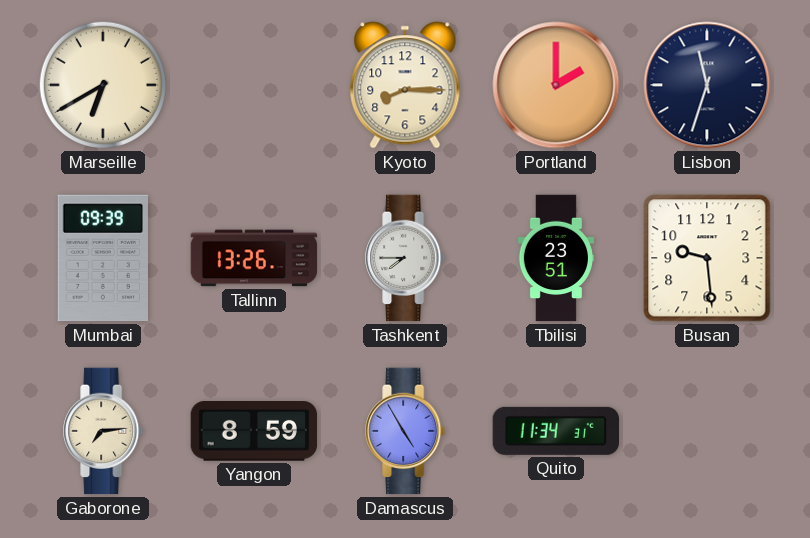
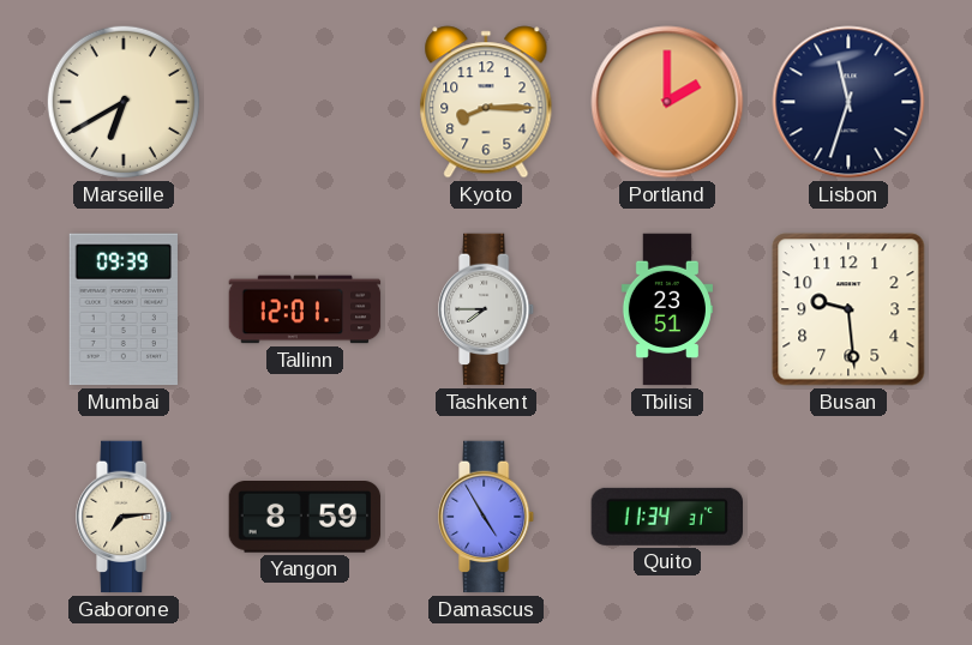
Tallinn: 13:26 -> 12:01 (305, 309)
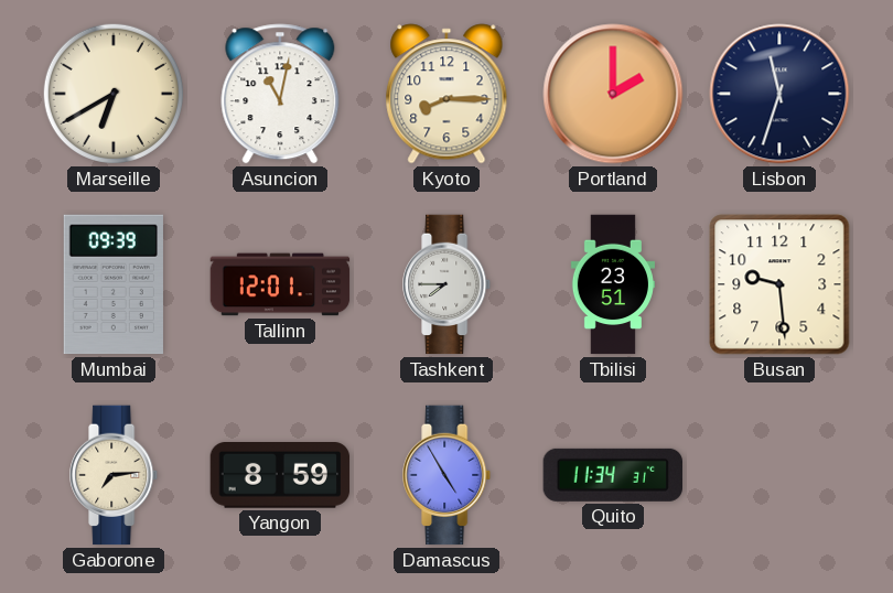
Asuncion: none -> 11:02 (280, 94)
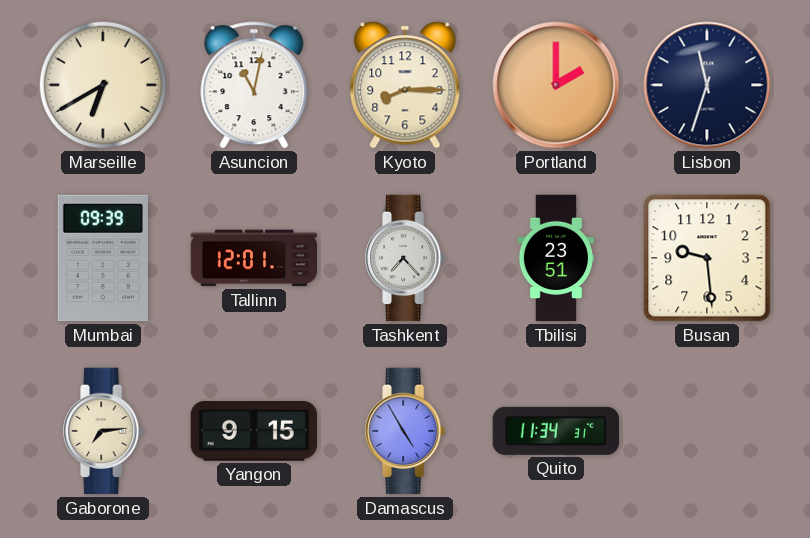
Tashkent: 7:45 -> 7:23 (406, 258)
Yangon: 8:59 -> 9:15 (254, 432)
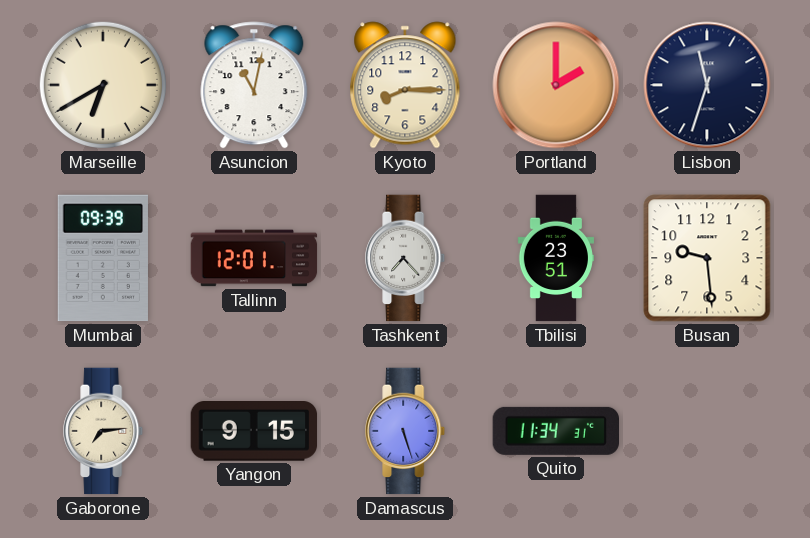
Damascus: 4:55 -> 5:27 (406, 431)
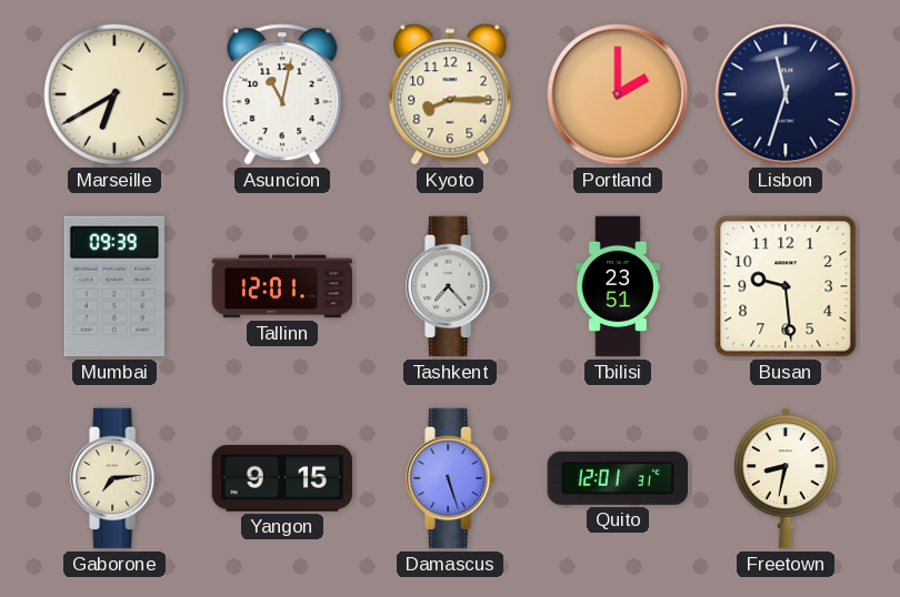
Quito: 11:34 -> 12:01 (617, 478)
Freetown: none -> 8:32 (786, 478)
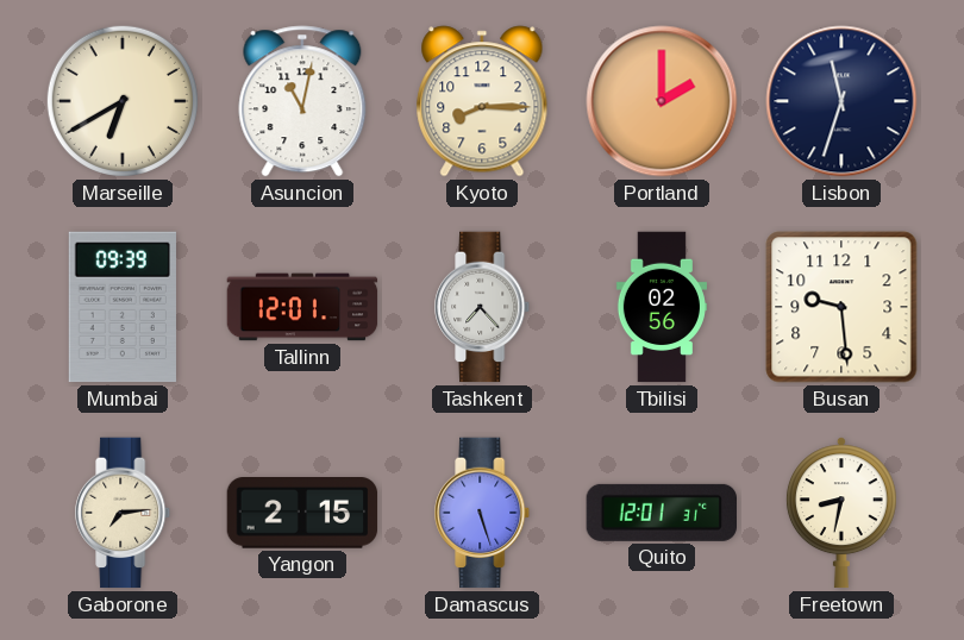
Tbilisi: 23:51 -> 02:56 (662, 307)
Yangon: 9:15 -> 2:15 (302, 514)
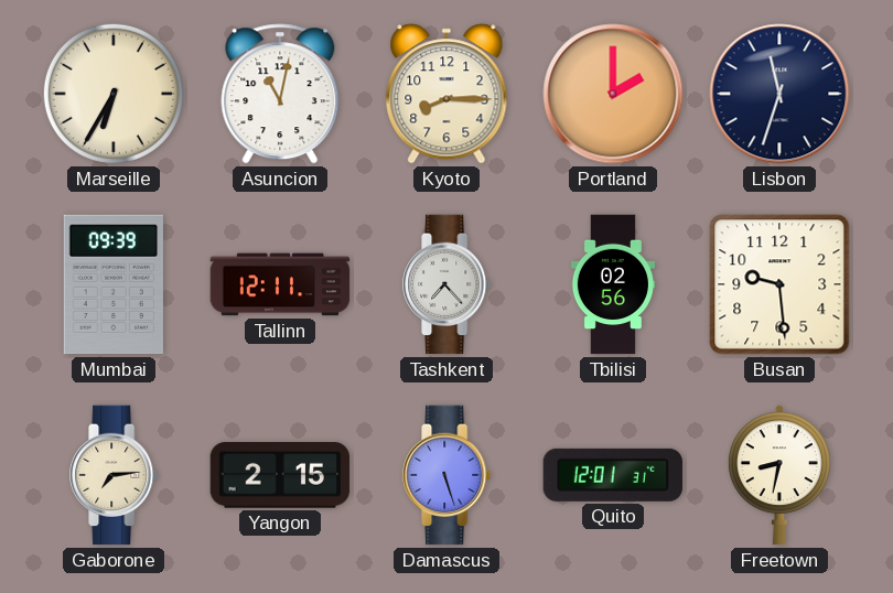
Marseille: 6:40 -> 6:35 (114, 94)
Tallinn: 12:01 -> 12:11 (280, 284)
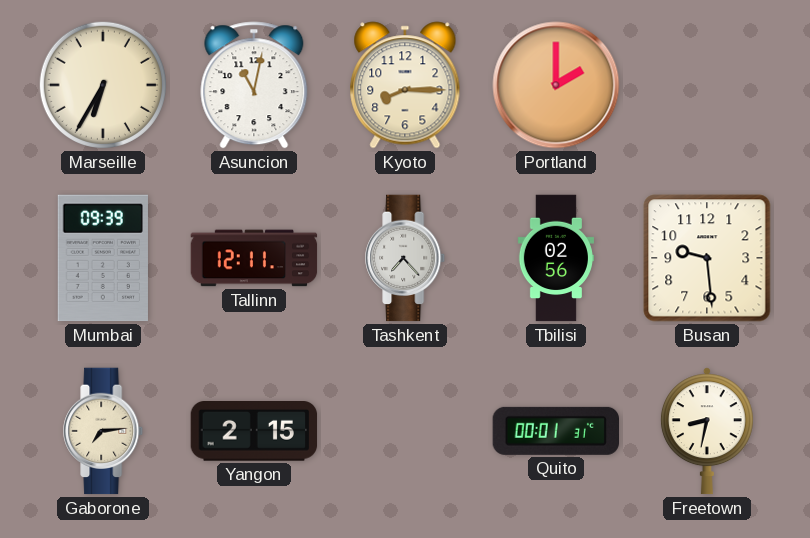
Lisbon: 11:33 -> none (779, 94)
Damascus: 5:27 -> none (448, 475)
Quito: 12:01 -> 00:01 (555, 431)
